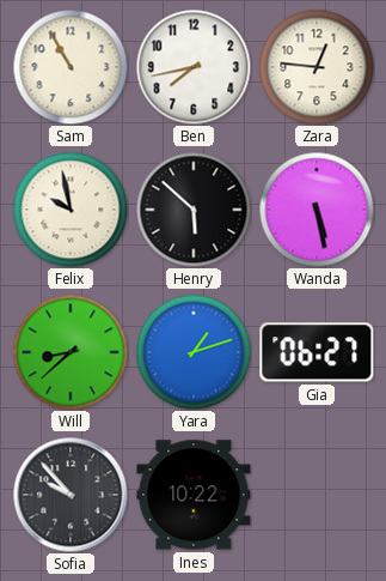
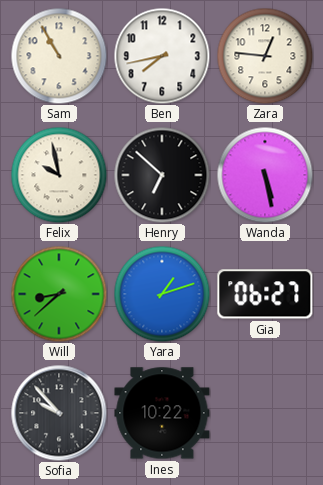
Henry: 5:52 -> 6:52 (162, 175)
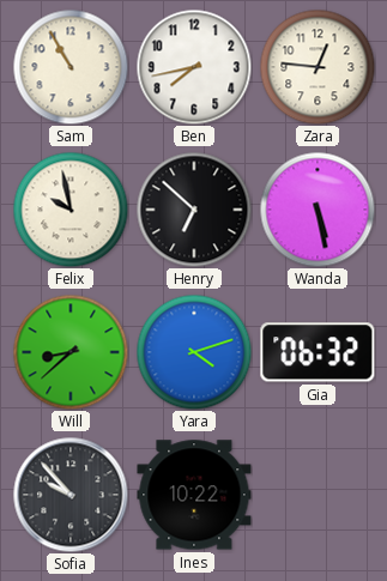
Yara: 1:12 -> 4:12 (194, 352)
Gia: 06:27 -> 06:32 (318, 352)
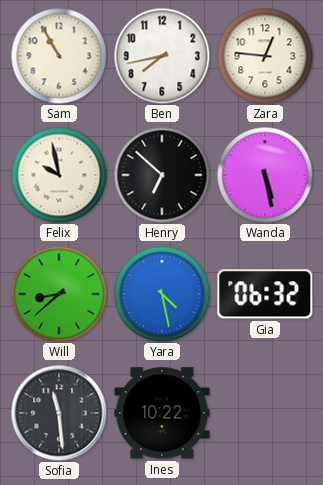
Yara: 4:12 -> 4:28 (162, 294)
Sofia: 9:53 -> 11:29 (59, 413)
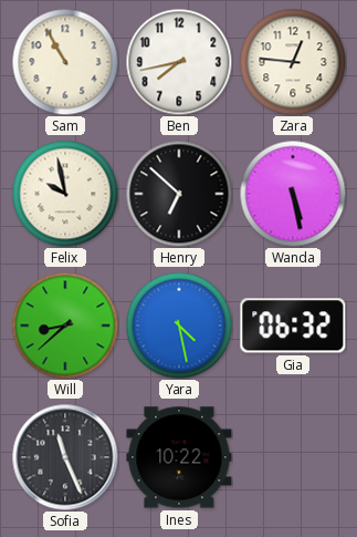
Sofia: 11:29 -> 11:26 (65, 457)
